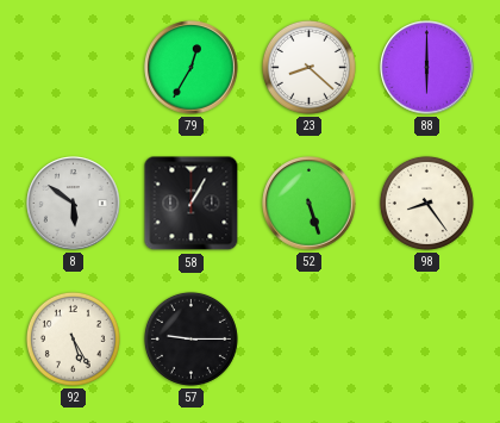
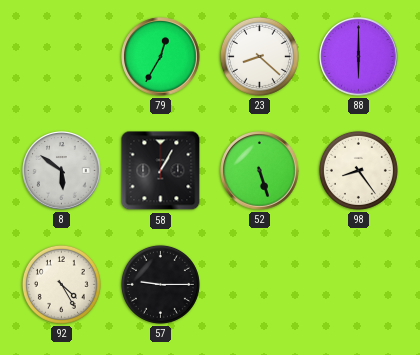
92: 5:25 -> 4:25 (61, 284)
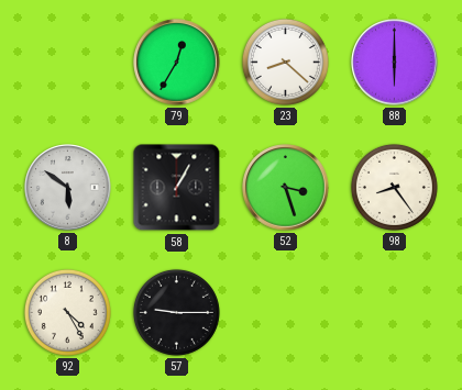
52: 5:27 -> 3:27 (286, 188)
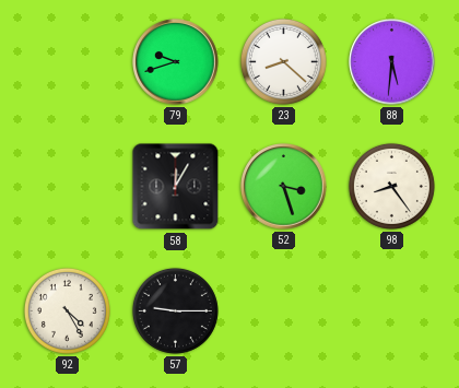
79: 12:35 -> 9:42 (176, 62)
88: 6:00 -> 5:31 (392, 62)
8: 5:51 -> none (68, 188)
58: 1:05 -> 12:05 (176, 187)
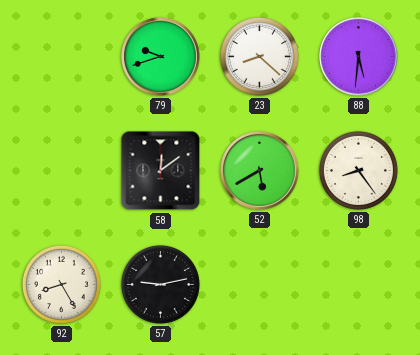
58: 12:05 -> 12:09 (161, 171)
52: 3:27 -> 5:40 (260, 171)
92: 4:25 -> 8:25 (61, 284)
57: 9:15 -> 9:13 (160, 284)
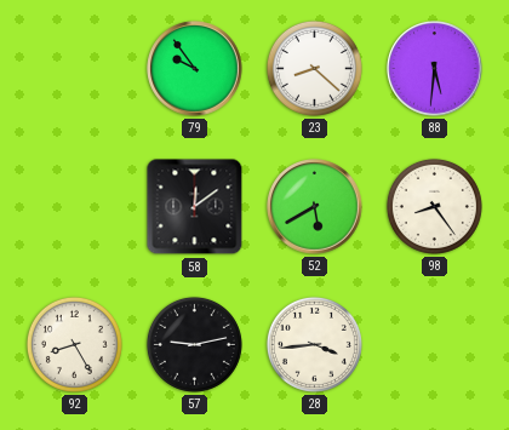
79: 9:42 -> 9:54 (195, 69)
28: none -> 3:44 (314, 344)
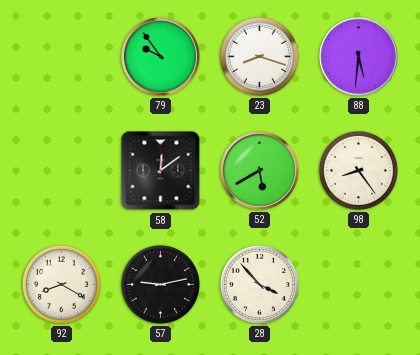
23: 8:22 -> 8:18 (259, 56)
92: 8:25 -> 8:20 (61, 284)
28: 3:44 -> 3:53 (259, 284)
